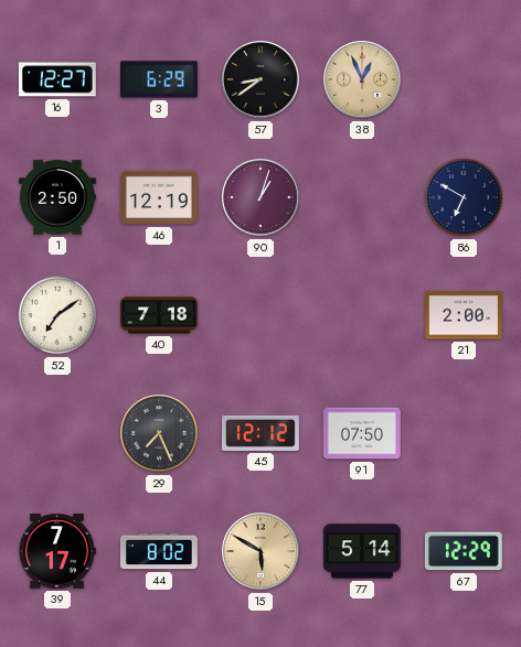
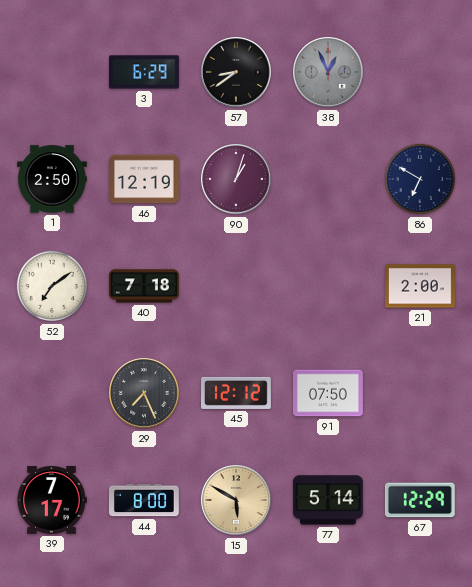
16: 12:27 -> none (57, 79)
38 dial: champagne -> grey (328, 72)
44: 8:02 -> 8:00 (144, 500)
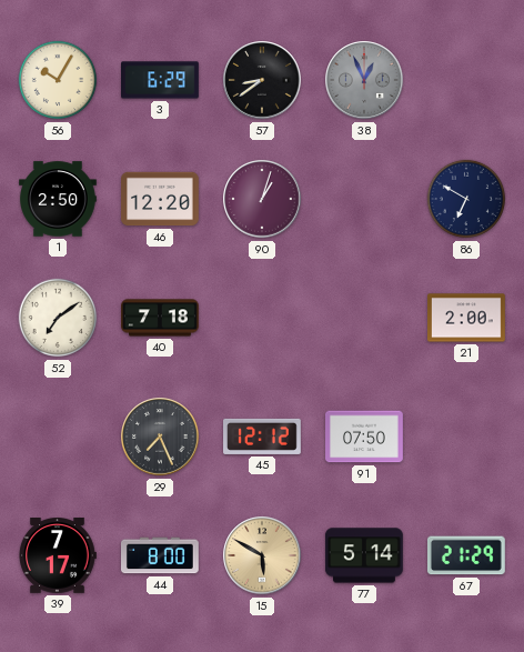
56: none -> 10:05 (58, 80)
46: 12:19 -> 12:20 (161, 199)
67: 12:29 -> 21:29 (466, 555)
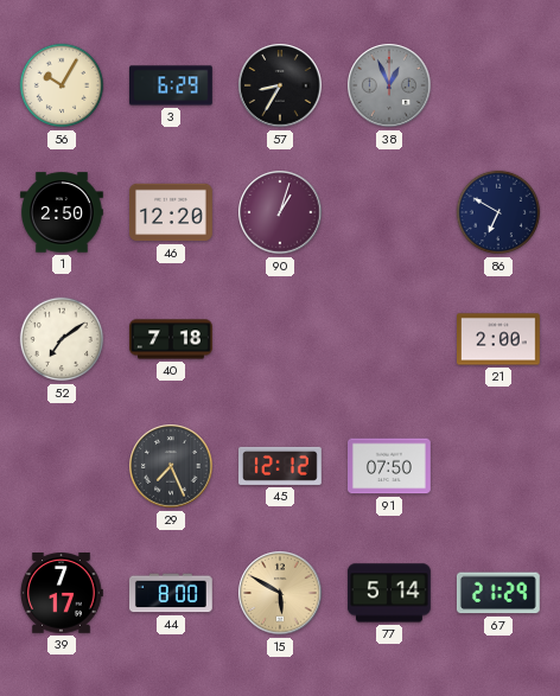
57: 8:39 -> 8:35 (280, 85)
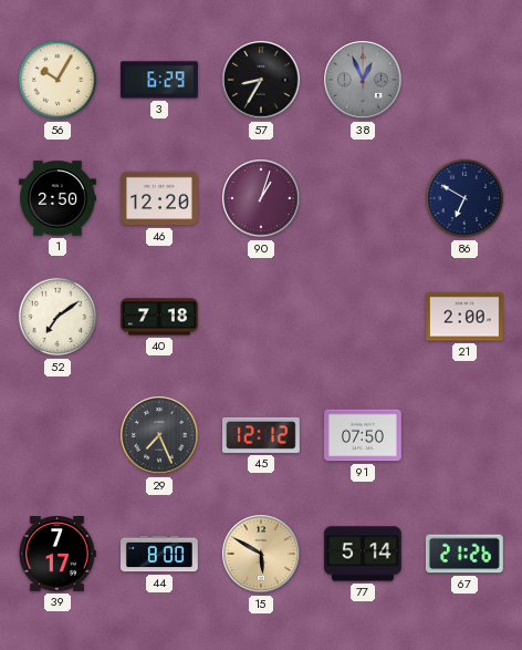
67: 21:29 -> 21:26 (464, 554)
